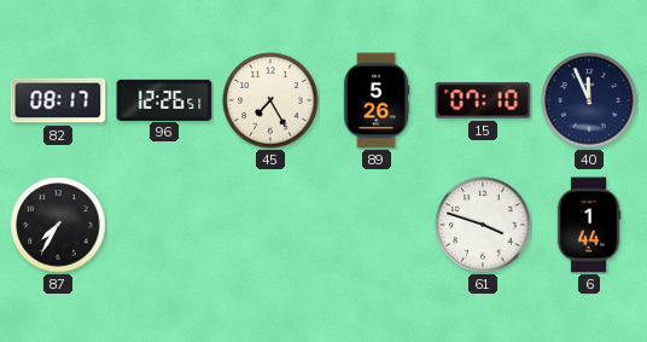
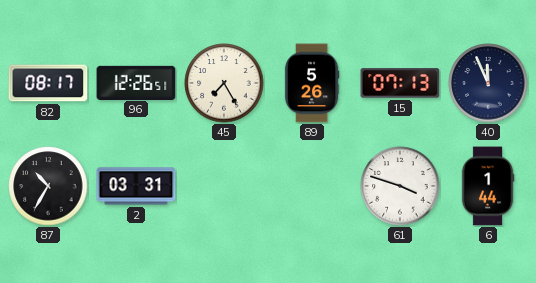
15: 07:10 -> 07:13 (400, 83)
87: 7:35 -> 10:35 (48, 186)
2: none -> 03:31 (136, 186)
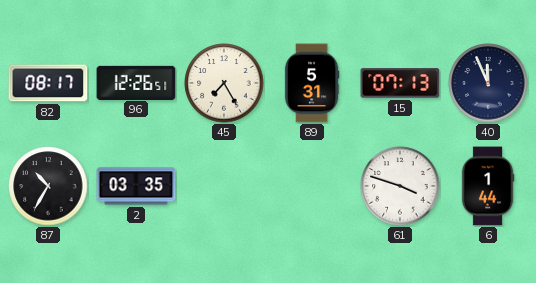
89: 5:26 -> 5:31 (312, 83)
2: 03:31 -> 03:35 (136, 186)
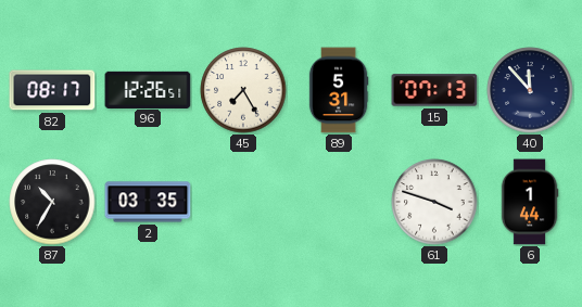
40: 11:56 -> 11:53 (530, 90)
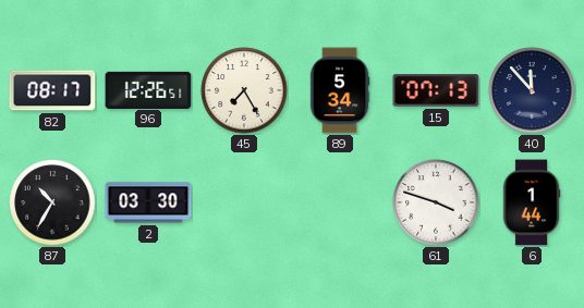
89: 5:31 -> 5:34 (340, 90)
2: 03:35 -> 03:30 (148, 202)
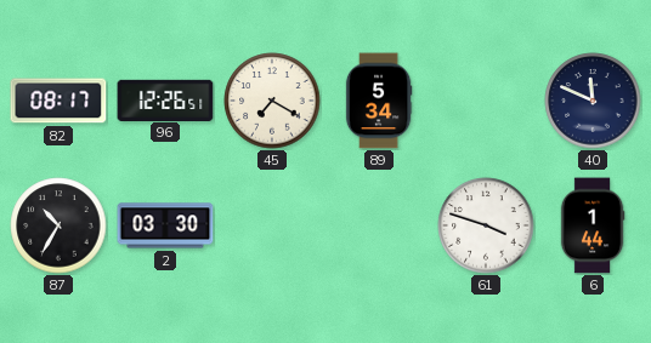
45: 7:25 -> 7:20 (272, 101)
15: 07:13 -> none (436, 90)
40: 11:53 -> 11:49 (593, 101)
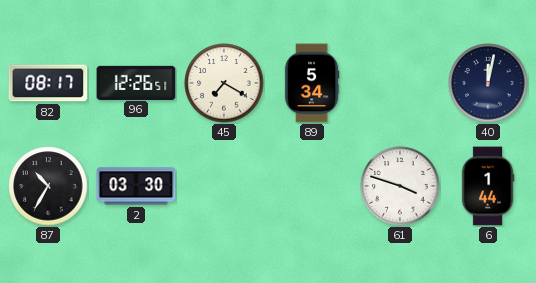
40: 11:49 -> 12:02 (488, 83)
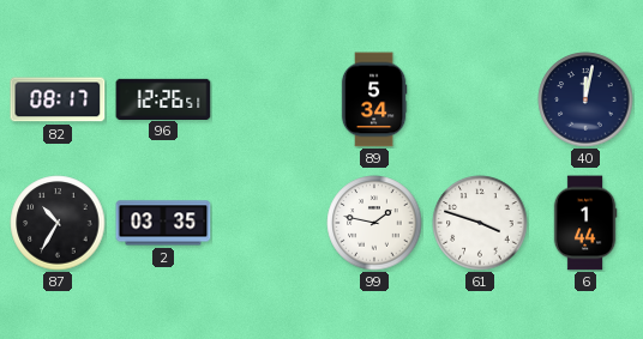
45: 7:20 -> none (224, 83)
2: 03:30 -> 03:35 (163, 223)
99: none -> 1:47 (374, 223)
